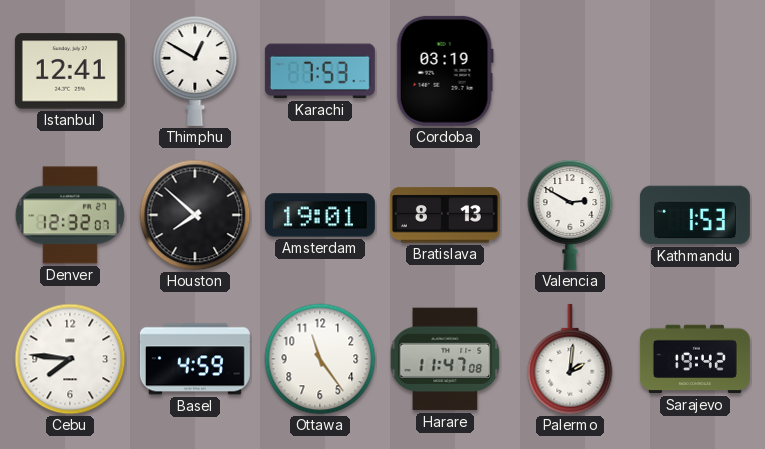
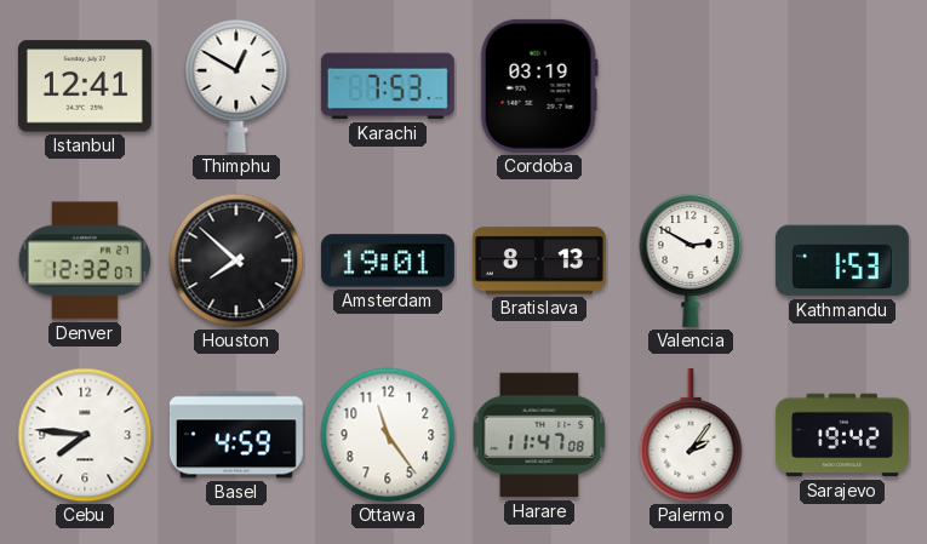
Palermo: 2:01 -> 2:06 (691, 435)
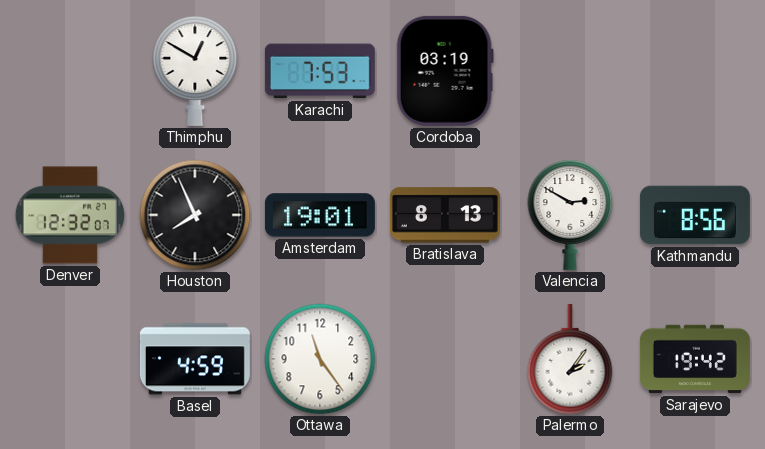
Istanbul: 12:41 -> none (85, 86)
Houston: 7:52 -> 7:56 (195, 215)
Kathmandu: 1:53 -> 8:56 (695, 215)
Cebu: 7:46 -> none (85, 435)
Harare: 11:47 -> none (539, 435)
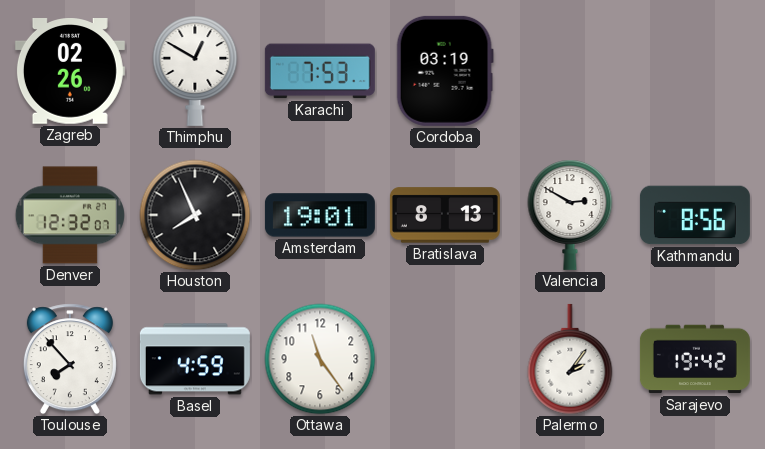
Zagreb: none -> 02:26 (70, 72)
Toulouse: none -> 7:53 (70, 359)
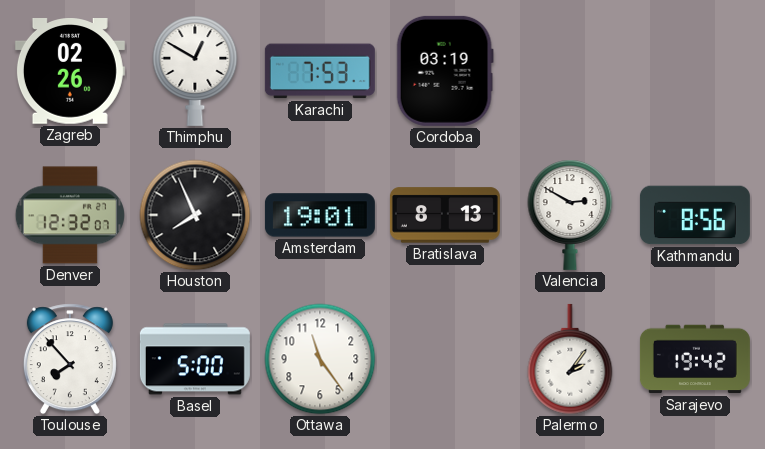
Basel: 4:59 -> 5:00 (195, 359)
